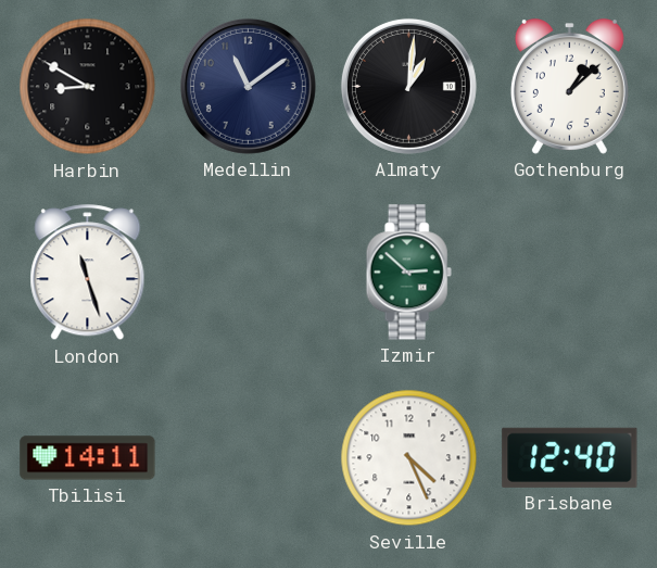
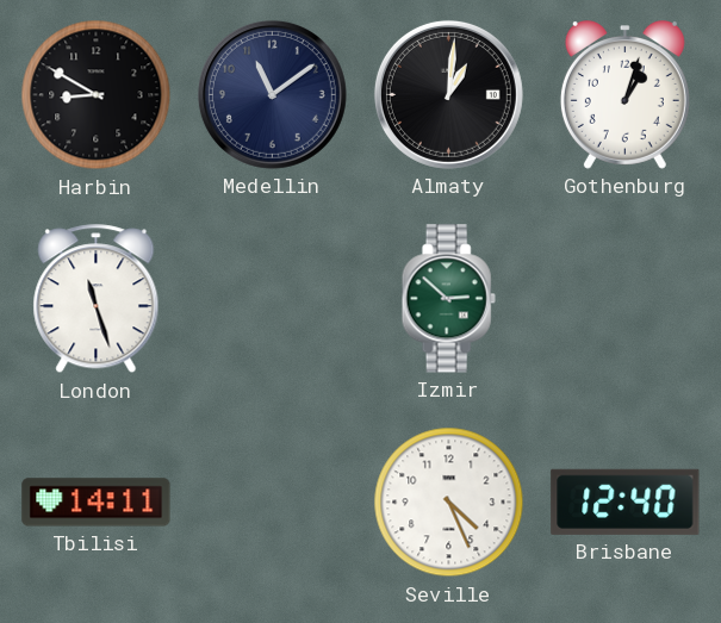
Gothenburg: 1:08 -> 1:03 (624, 95)
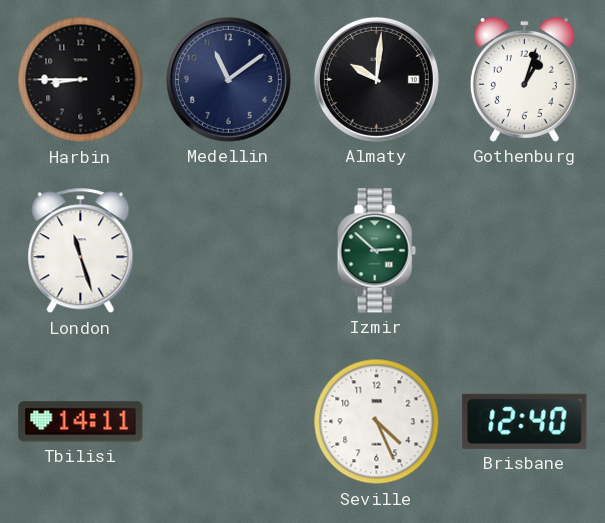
Harbin: 8:50 -> 8:45 (81, 80)
Almaty: 1:01 -> 10:01 (376, 79)
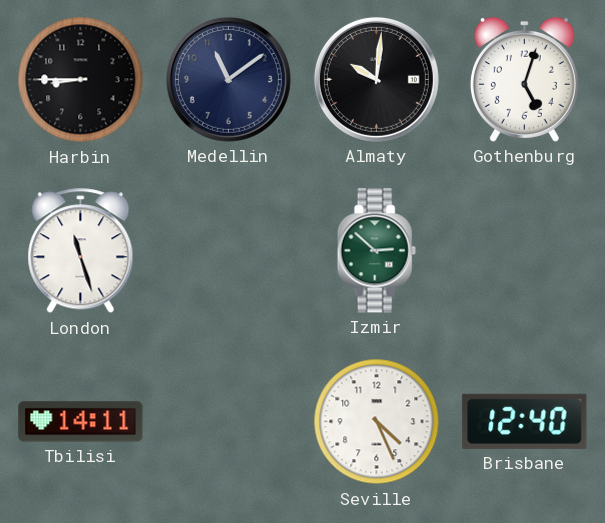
Gothenburg: 1:03 -> 5:03 (524, 80)
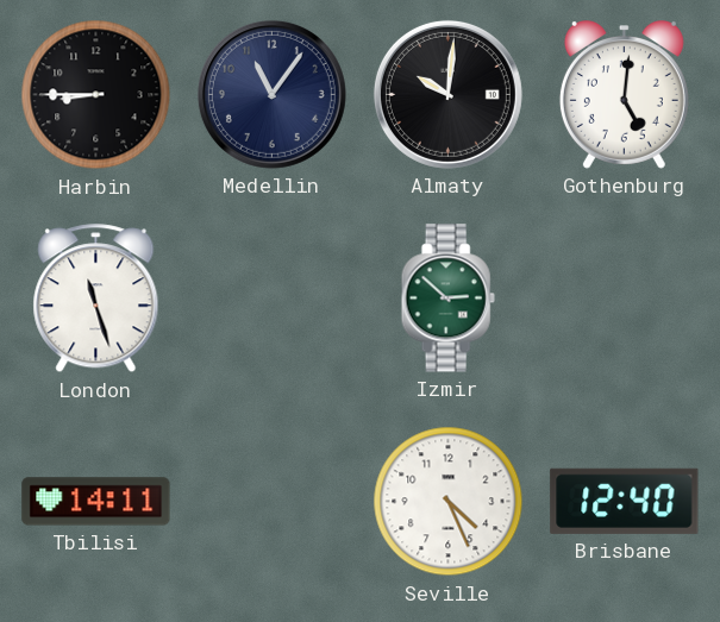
Medellin: 11:09 -> 11:06 (271, 94)
Gothenburg: 5:03 -> 5:01 (624, 95)
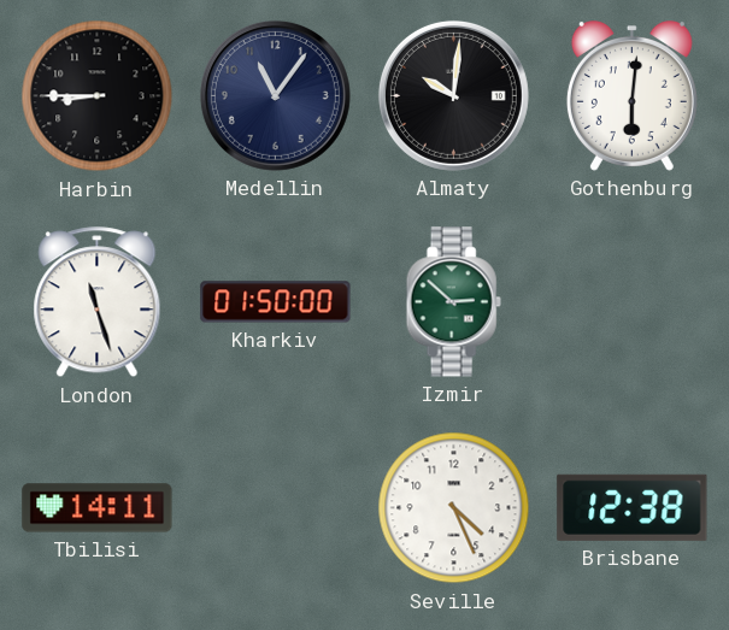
Gothenburg: 5:01 -> 6:01 (631, 96)
Kharkiv: none -> 01:50 (276, 302)
Brisbane: 12:40 -> 12:38 (633, 507)
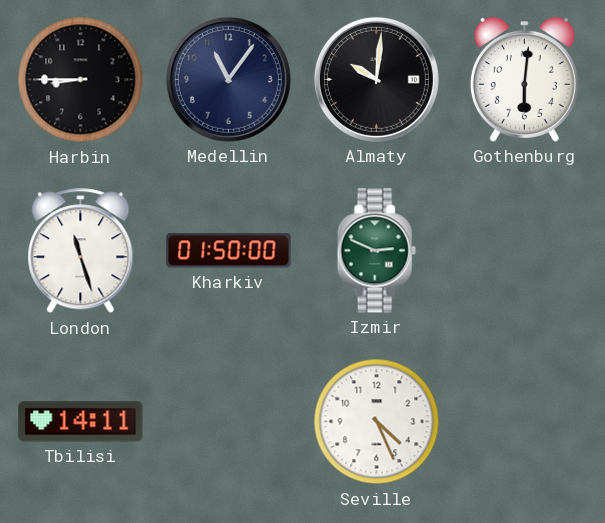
Izmir: 2:52 -> 2:49 (376, 251)
Brisbane: 12:38 -> none (633, 507)
